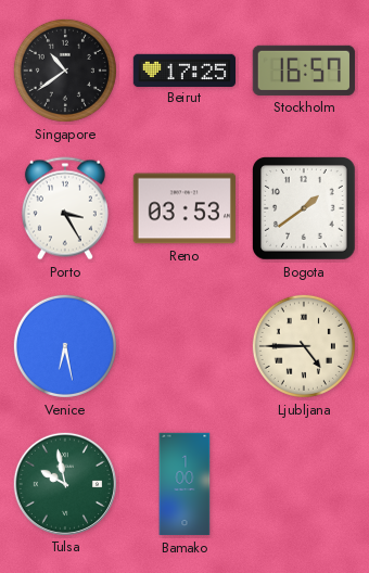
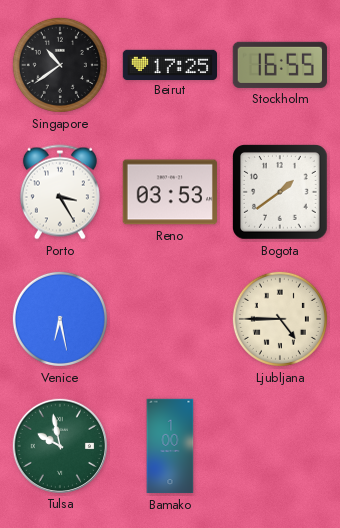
Stockholm: 16:57 -> 16:55 (280, 65)
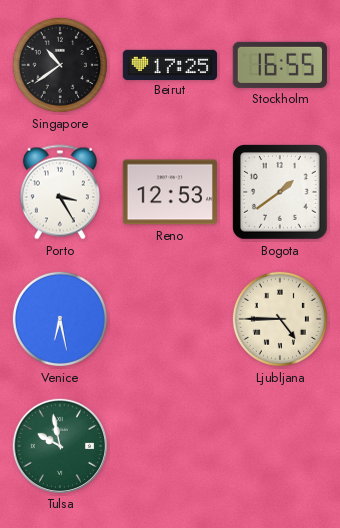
Reno: 03:53 -> 12:53 (169, 192)
Bamako: 1:00 -> none (170, 446)
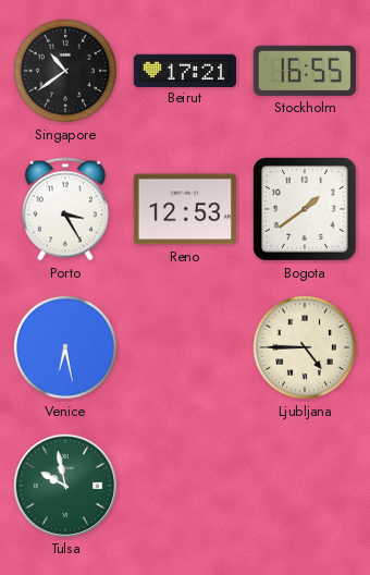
Beirut: 17:25 -> 17:21 (184, 70)
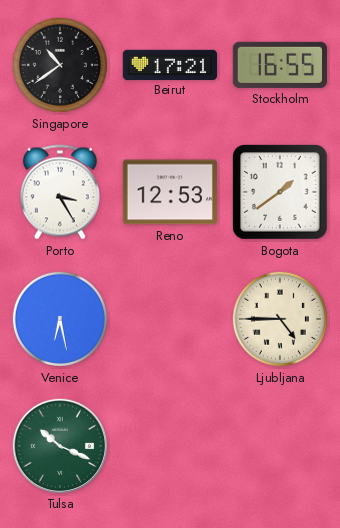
Tulsa: 9:58 -> 10:19 (59, 445)
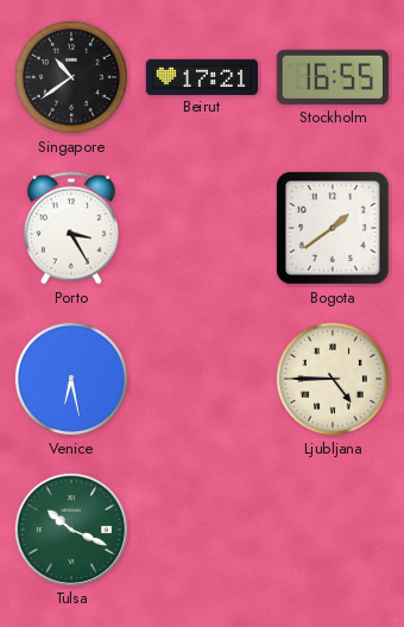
Reno: 12:53 -> none (169, 192)
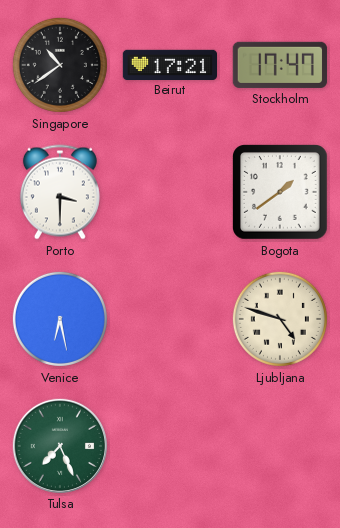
Stockholm: 16:55 -> 17:47 (280, 65)
Porto: 3:25 -> 3:30 (60, 192)
Ljubljana: 4:45 -> 4:48 (280, 319)
Tulsa: 10:19 -> 7:26 (59, 445)
